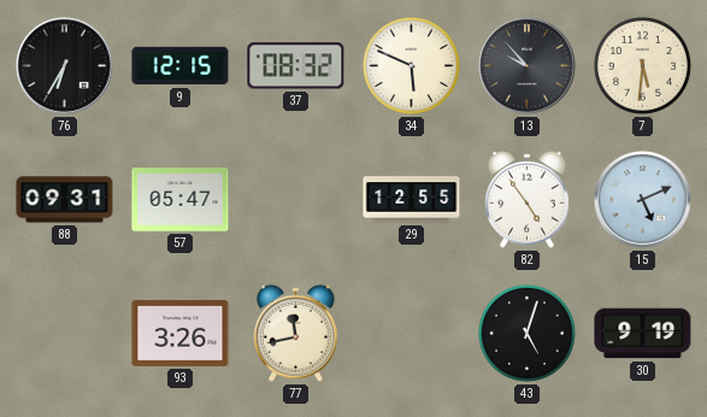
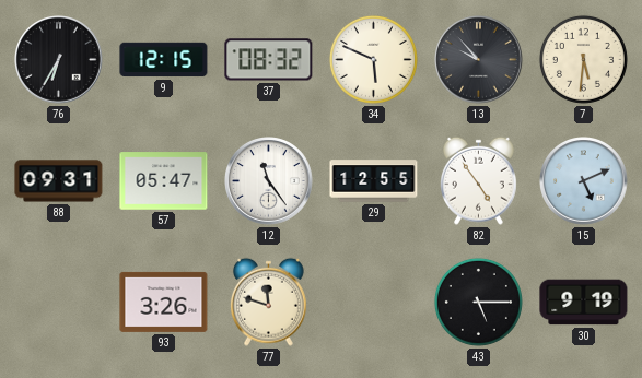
12: none -> 11:24 (269, 181)
77: 11:43 -> 11:48 (269, 302)
43: 5:03 -> 5:15 (478, 302)
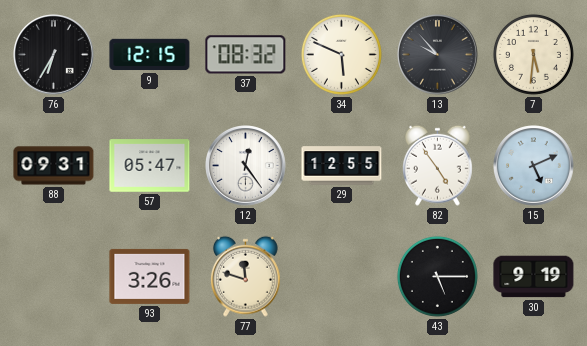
12: 11:24 -> 12:24 (246, 166)
